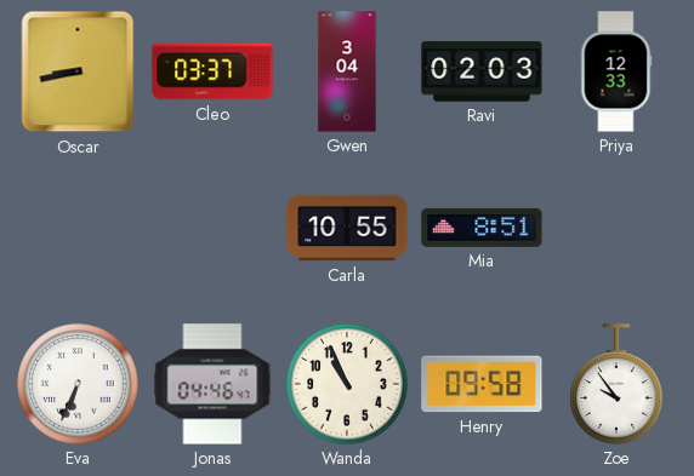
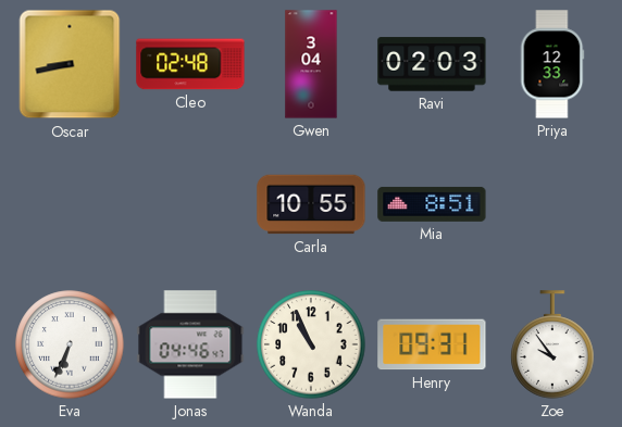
Cleo: 03:37 -> 02:48 (190, 64)
Henry: 09:58 -> 09:31 (432, 344)
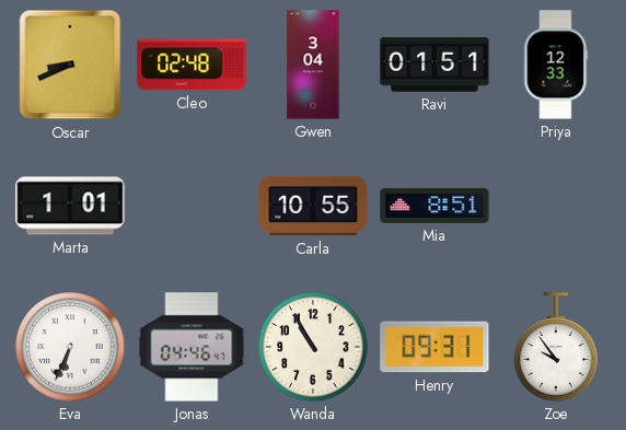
Oscar: 8:43 -> 8:41 (70, 65)
Ravi: 02:03 -> 01:51 (434, 65)
Marta: none -> 1:01 (70, 206)
Wanda: 10:56 -> 10:55 (313, 347)
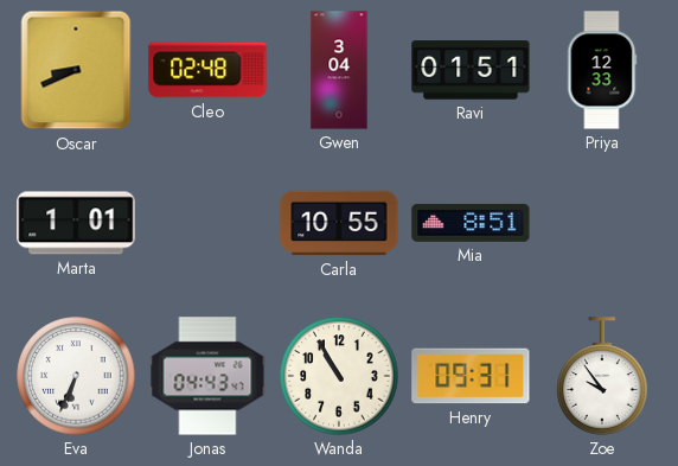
Jonas: 04:46 -> 04:43 (207, 376)
